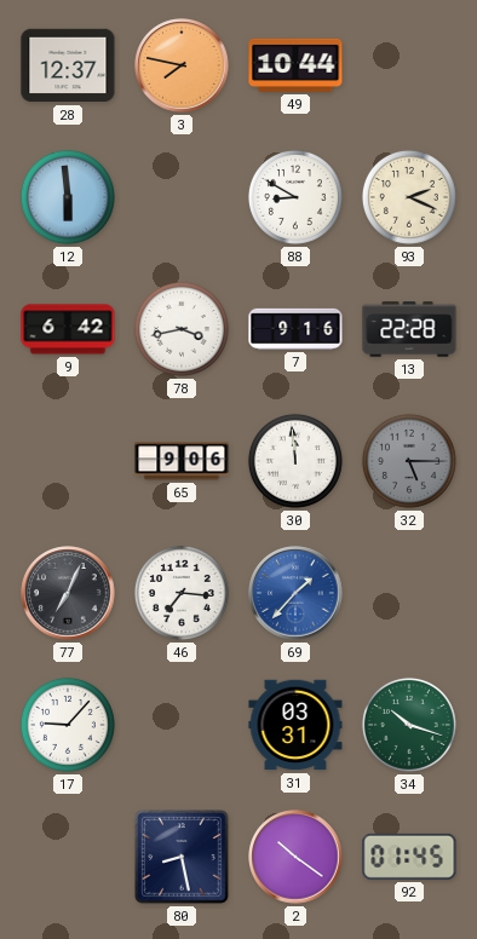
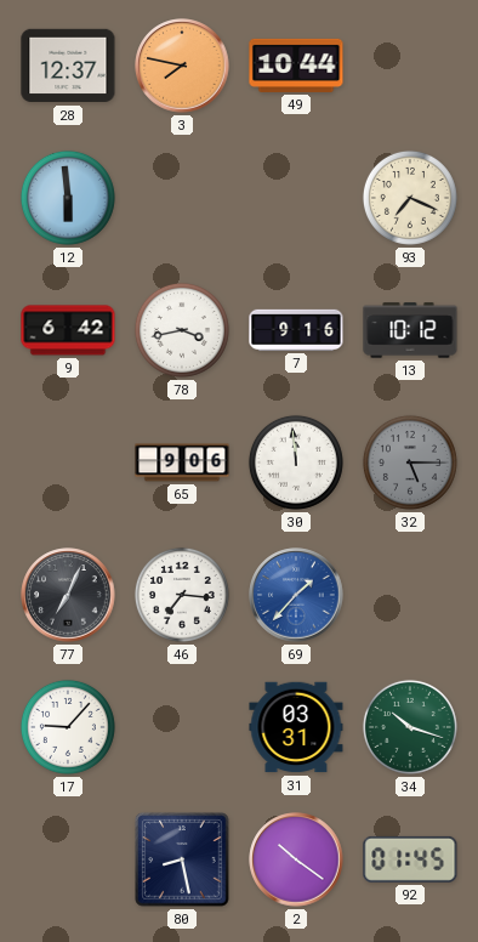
88: 8:50 -> none (295, 197)
93: 2:19 -> 7:19 (410, 198)
13: 22:28 -> 10:12 (410, 330)
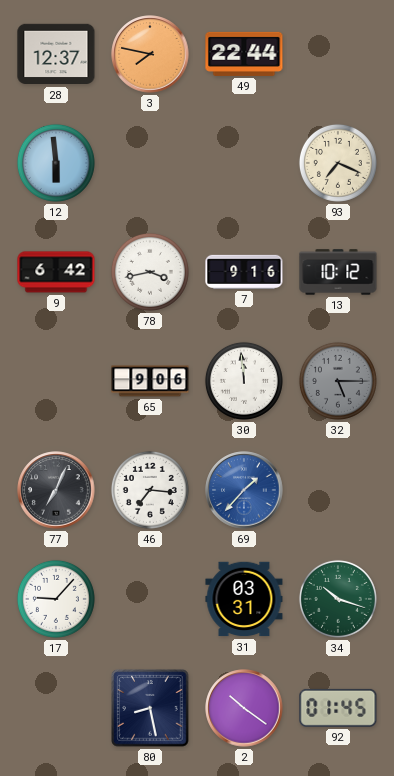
49: 10:44 -> 22:44 (244, 54)
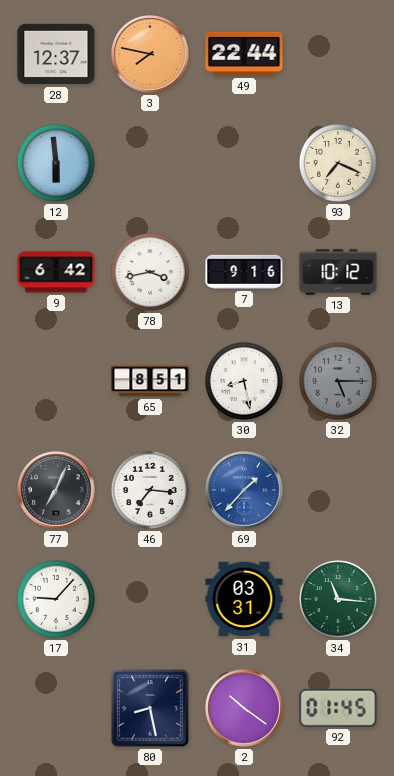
65: 9:06 -> 8:51 (150, 381)
30: 11:59 -> 8:28 (244, 381)
34: 10:18 -> 11:16 (338, 599)
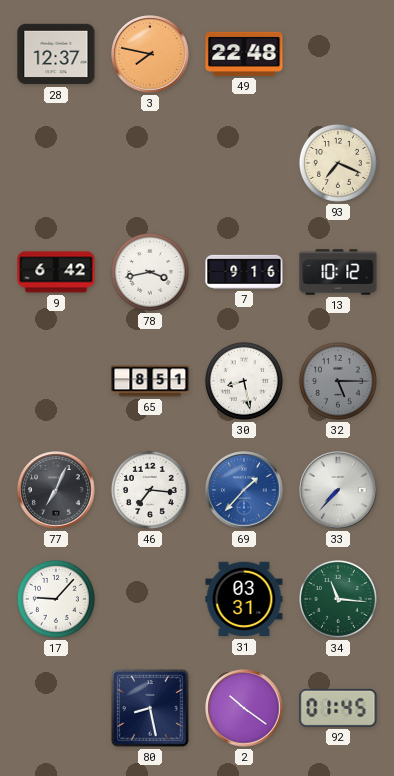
49: 22:44 -> 22:48 (244, 54)
12: 5:59 -> none (56, 163)
33: none -> 7:37 (338, 490)
